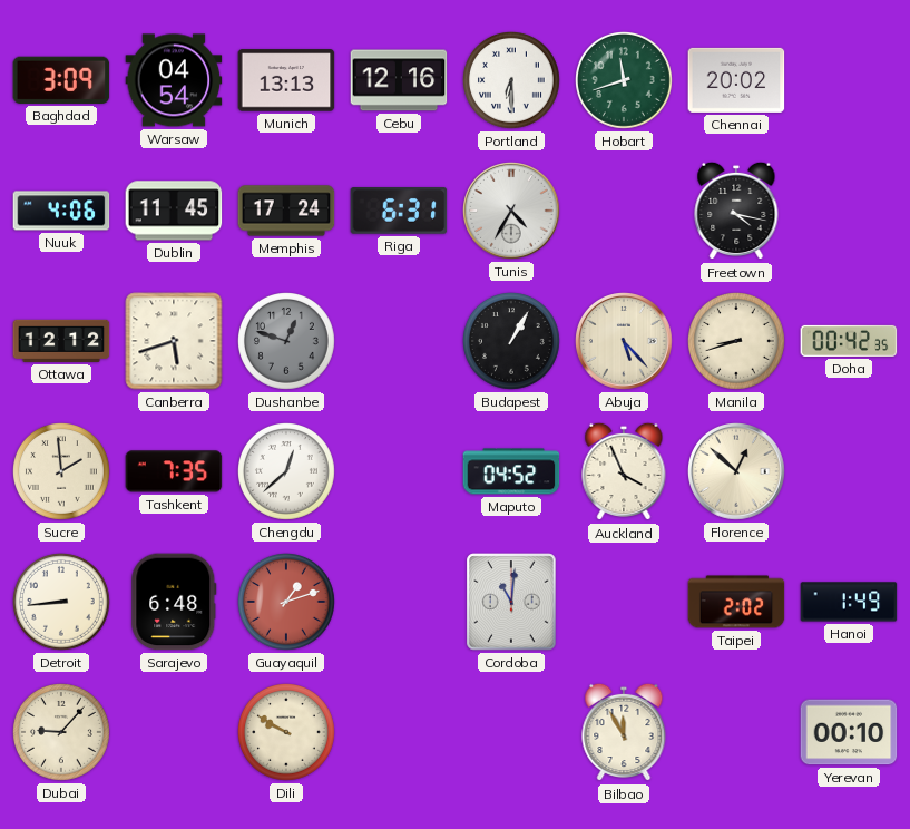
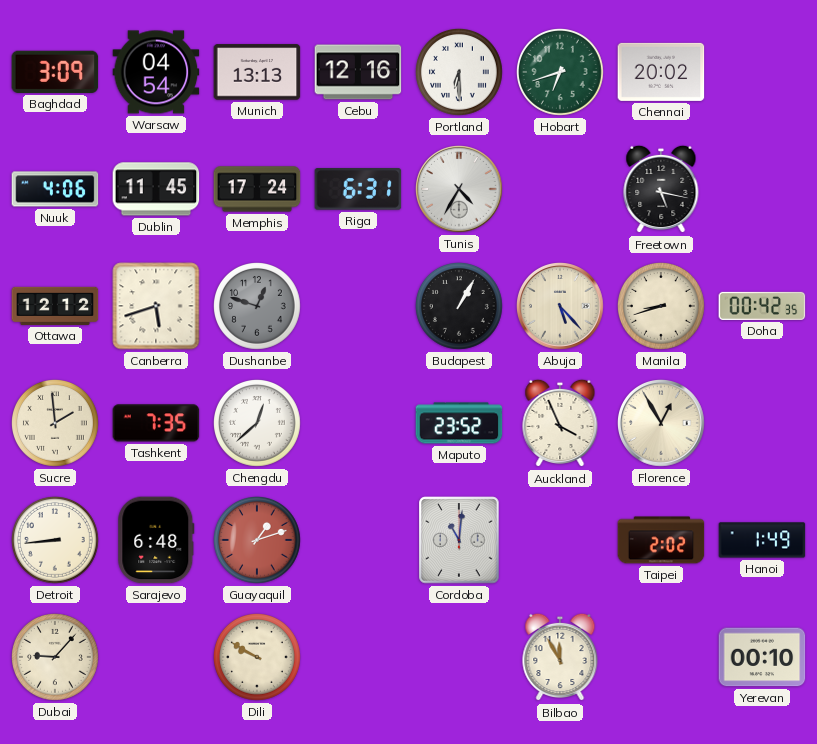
Hobart: 11:42 -> 6:42 (561, 73)
Freetown: 4:17 -> 5:17 (661, 189)
Maputo: 04:52 -> 23:52 (459, 423)
Florence: 12:52 -> 12:55 (662, 424)
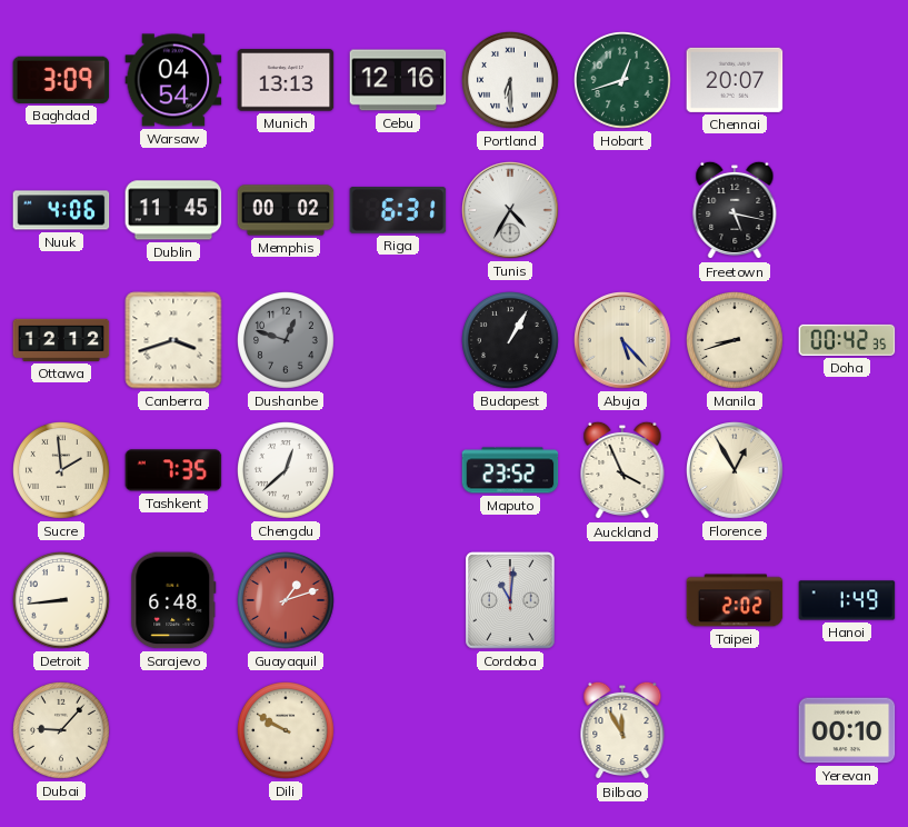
Hobart: 6:42 -> 12:42 (623, 81)
Chennai: 20:02 -> 20:07 (735, 80)
Memphis: 17:24 -> 00:02 (286, 210)
Canberra: 5:42 -> 3:42 (173, 340)
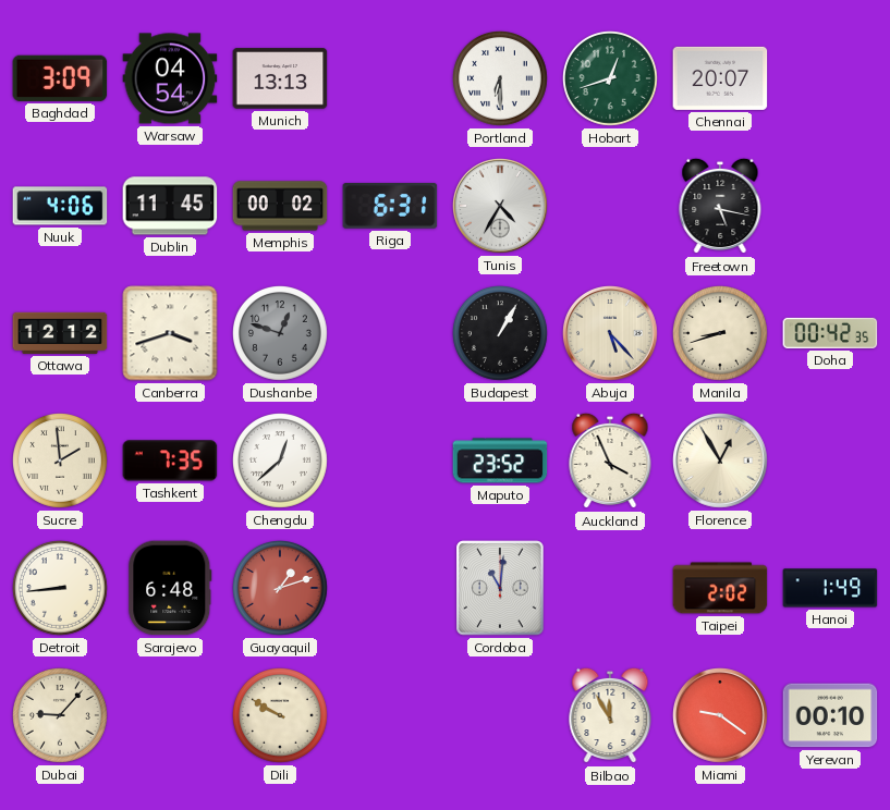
Cebu: 12:16 -> none (398, 80)
Miami: none -> 9:21 (721, 716)
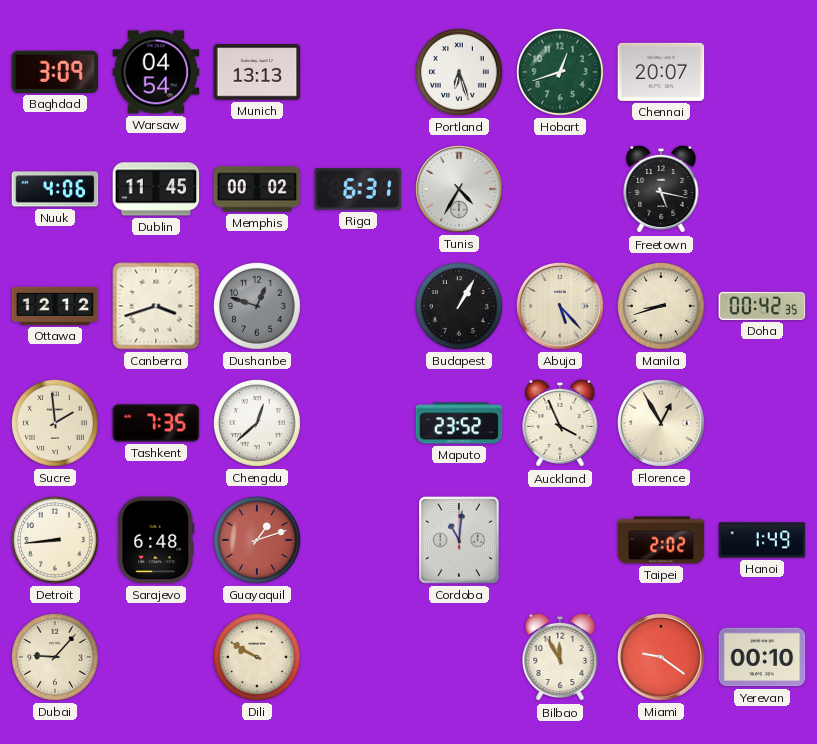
Portland: 6:30 -> 6:27 (460, 73)
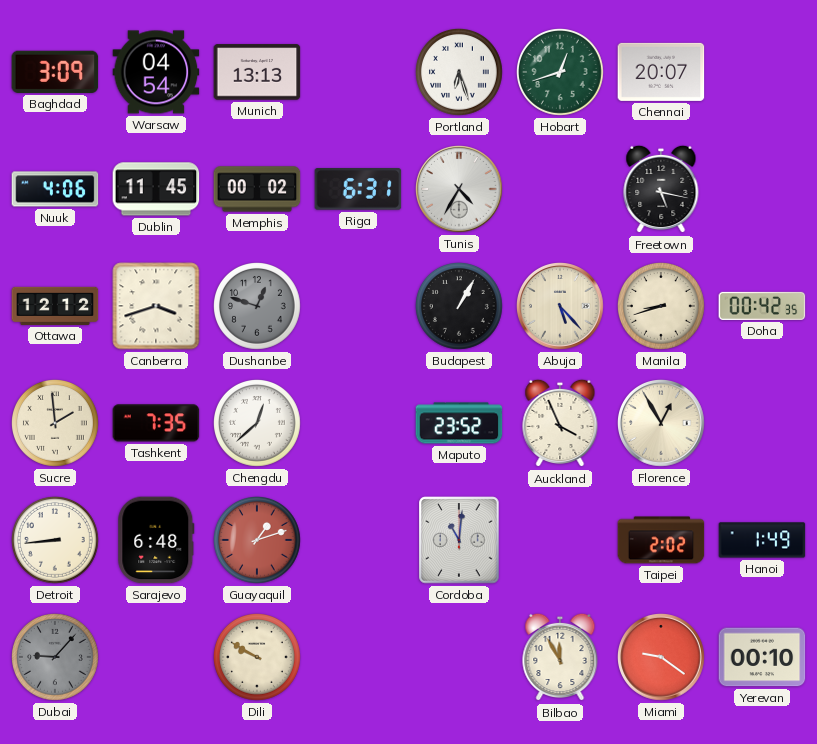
Dubai dial: cream -> grey (56, 658)
